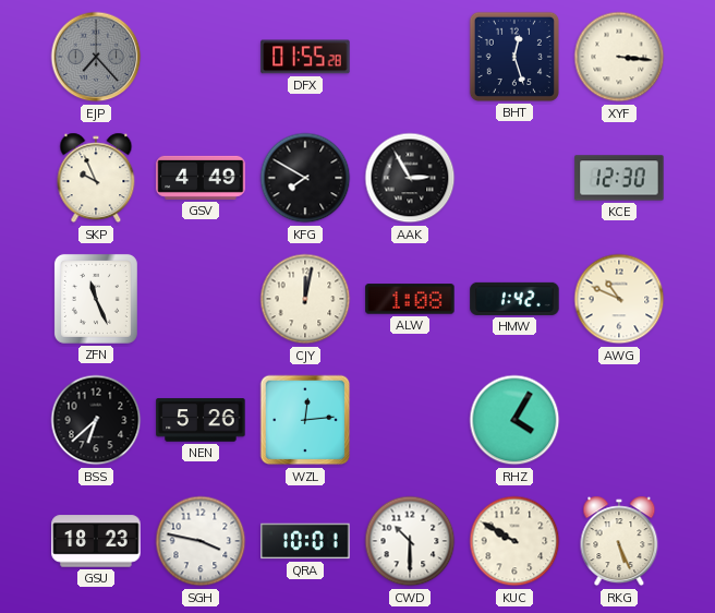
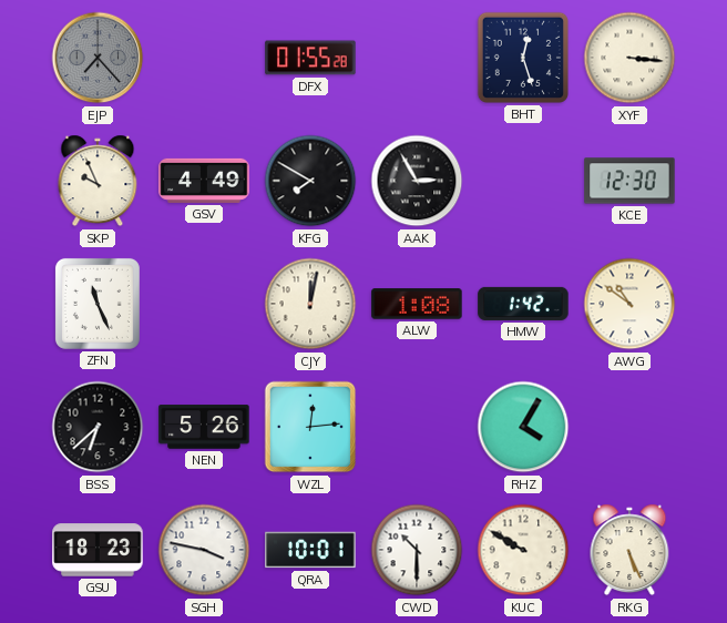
AWG: 10:49 -> 10:51 (629, 304)
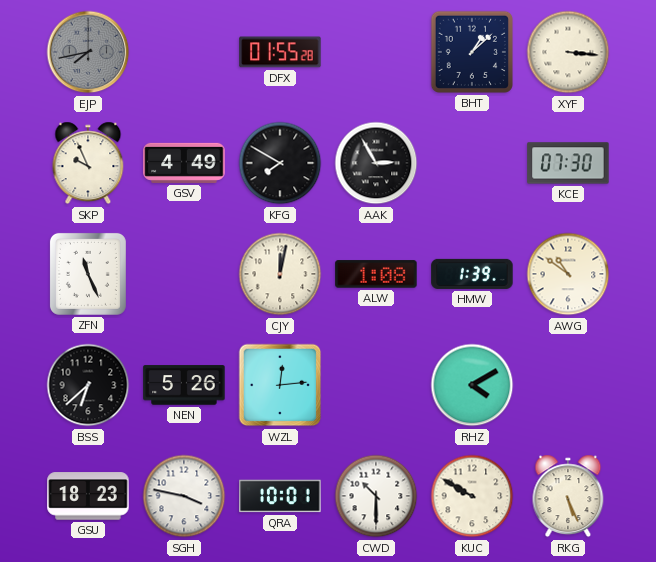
EJP: 7:23 -> 7:43 (88, 52)
BHT: 12:27 -> 1:08 (472, 52)
KCE: 12:30 -> 07:30 (568, 163)
HMW: 1:42 -> 1:39 (472, 274)
RHZ: 4:05 -> 4:10 (472, 385)
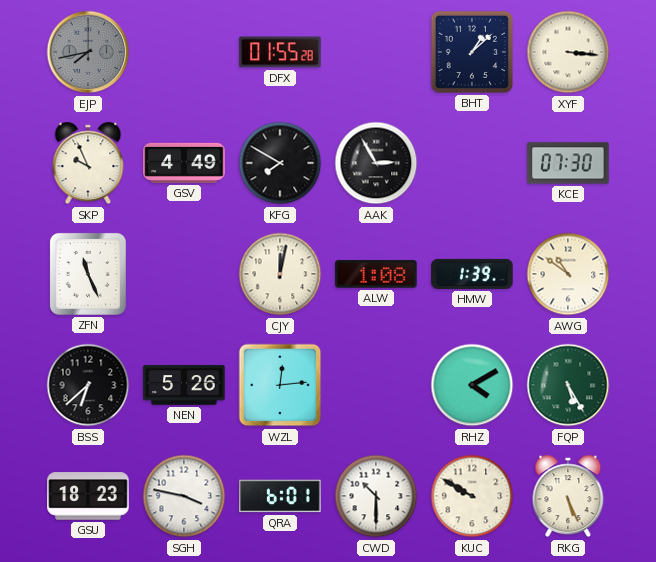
FQP: none -> 5:25 (568, 385)
QRA: 10:01 -> 6:01 (280, 496)
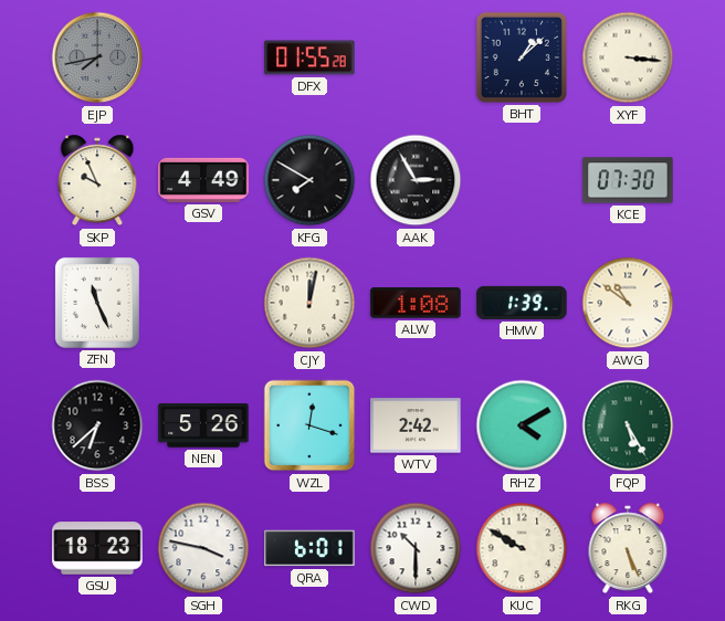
WZL: 12:14 -> 12:18 (309, 425)
WTV: none -> 2:42 (416, 425)
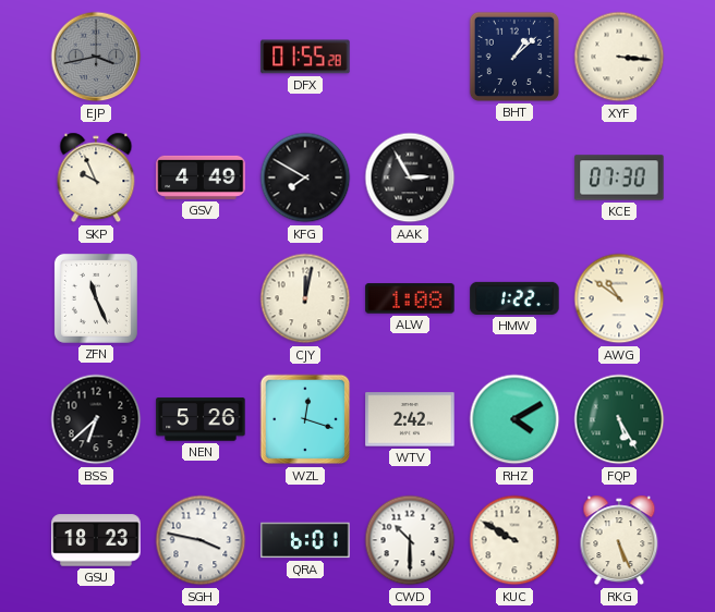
EJP: 7:43 -> 3:43 (96, 57)
HMW: 1:39 -> 1:22 (514, 298)
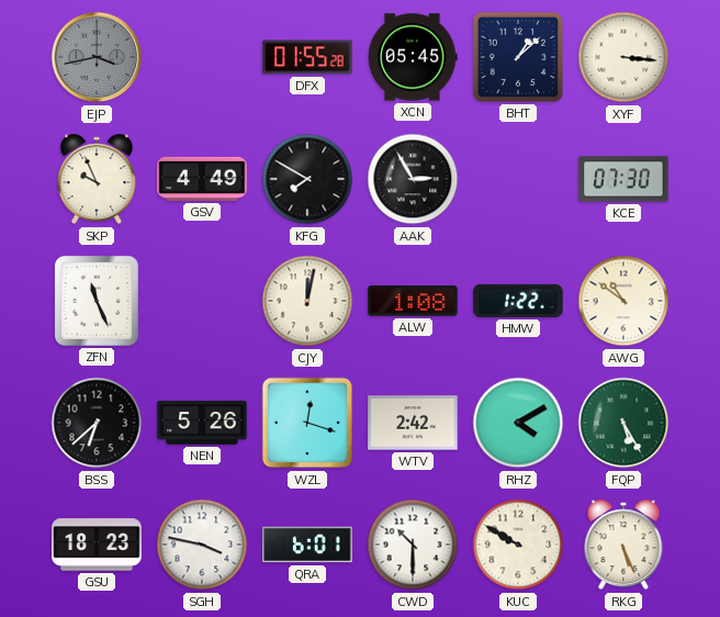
XCN: none -> 05:45 (413, 57)
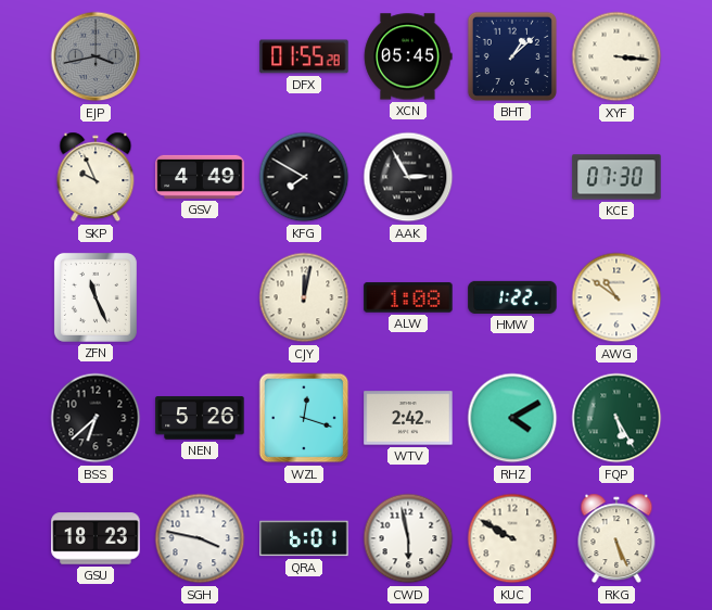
CWD: 10:30 -> 5:58 (408, 538)
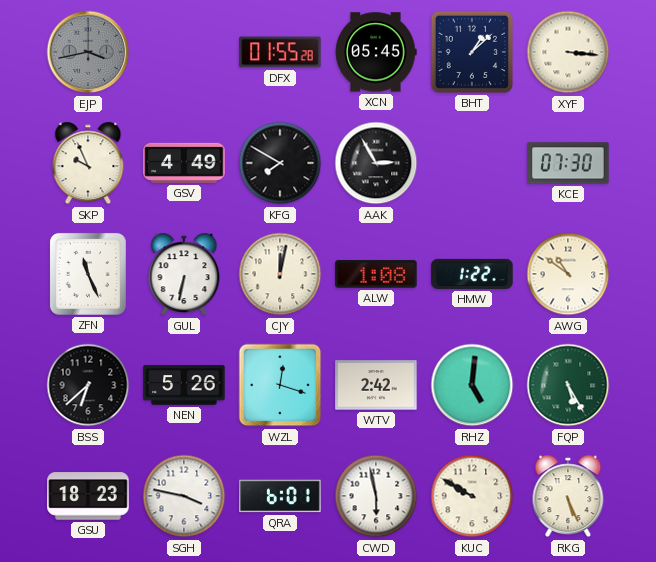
GUL: none -> 6:32 (184, 274)
RHZ: 4:10 -> 5:01 (472, 385)
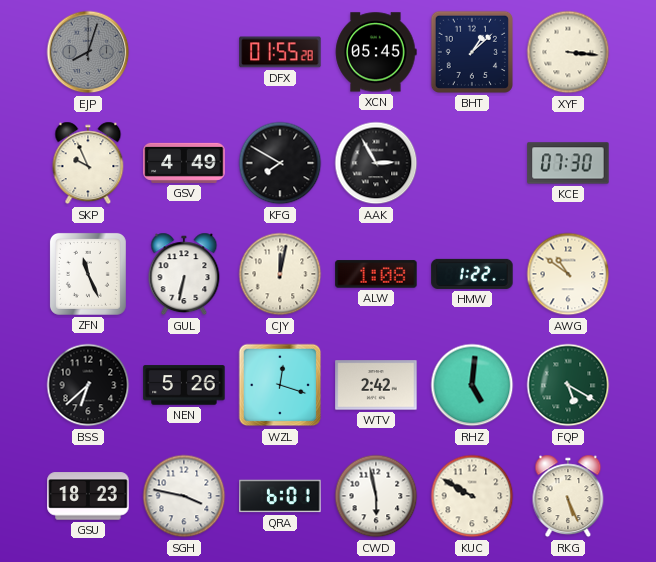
EJP: 3:43 -> 8:03 (88, 52)
FQP: 5:25 -> 5:20 (568, 385)
